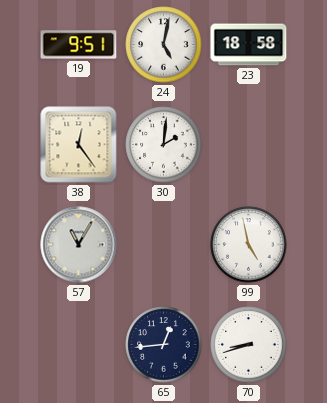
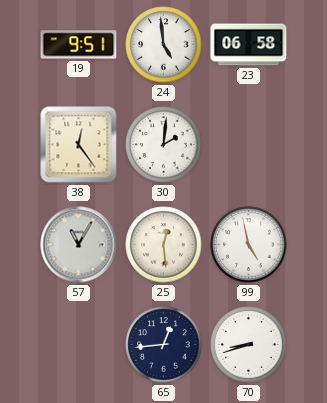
24: 5:02 -> 4:59 (164, 45)
23: 18:58 -> 06:58 (249, 45)
25: none -> 12:29 (164, 245)
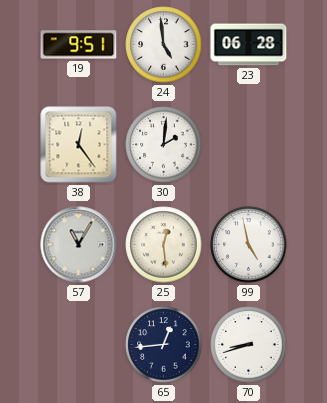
23: 06:58 -> 06:28 (249, 45)
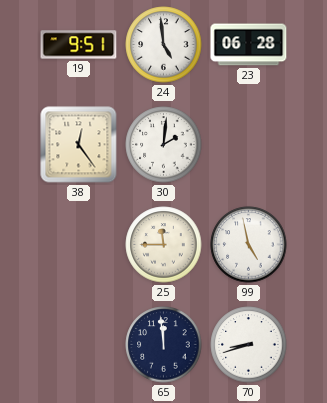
57: 11:05 -> none (79, 245)
25: 12:29 -> 11:45 (164, 245)
65: 12:44 -> 11:59 (164, 345)
